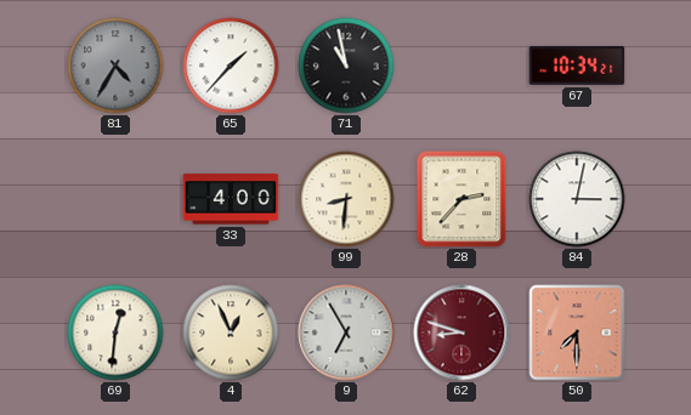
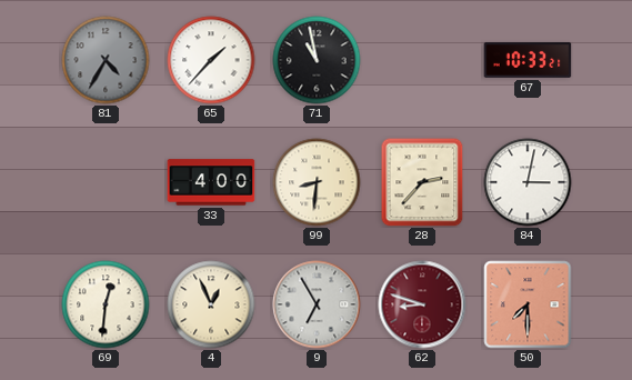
67: 10:34 -> 10:33 (528, 60)
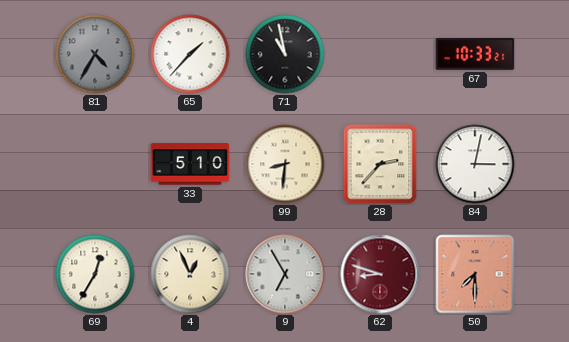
33: 4:00 -> 5:10 (190, 164)
69: 12:31 -> 12:35 (95, 274)
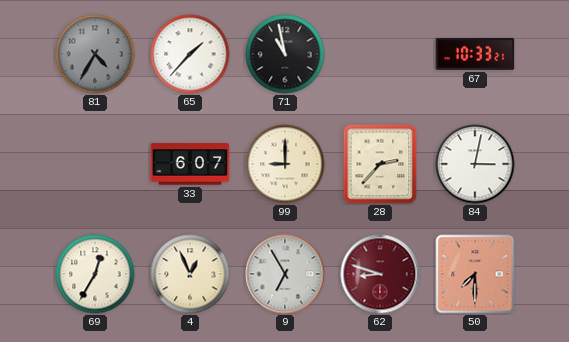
33: 5:10 -> 6:07 (190, 164)
99: 8:31 -> 9:00 (285, 164)
